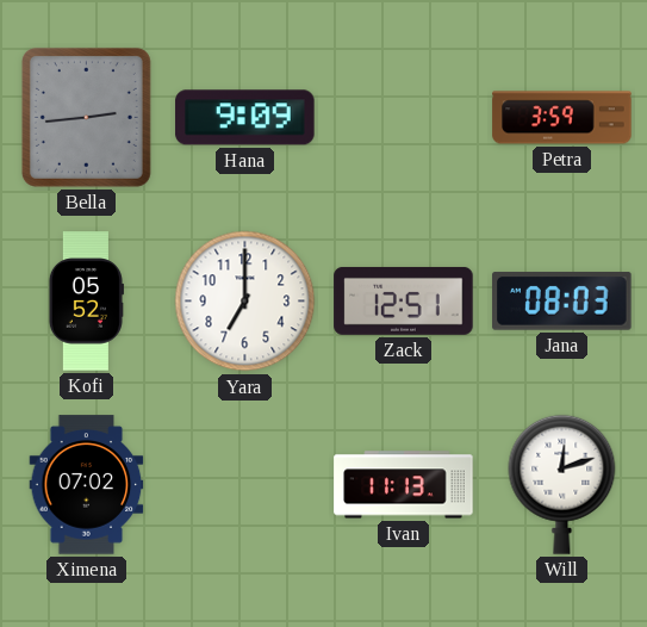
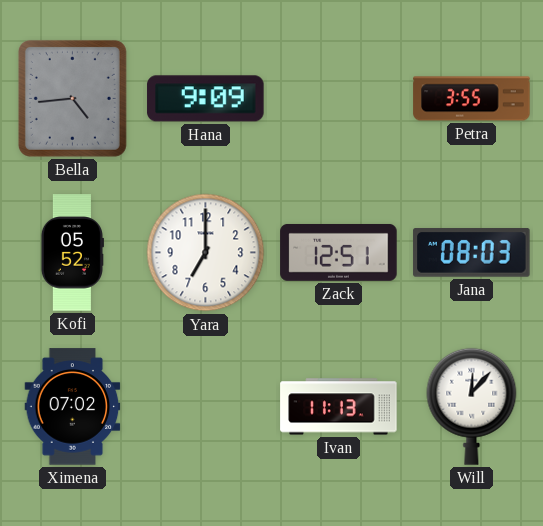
Bella: 2:44 -> 4:44 (72, 98)
Petra: 3:59 -> 3:55 (472, 99)
Will: 12:12 -> 12:07 (472, 406)
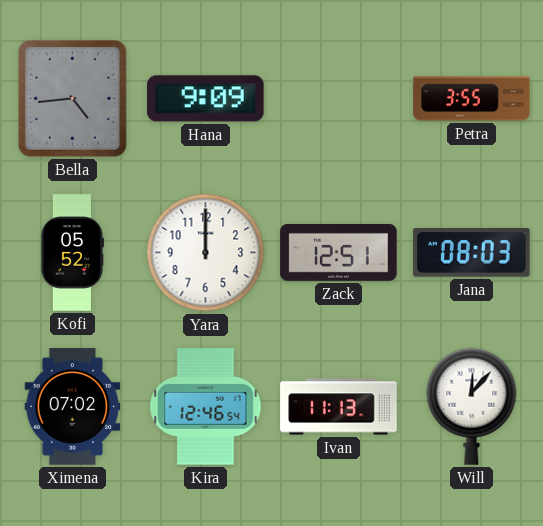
Yara: 7:00 -> 12:00 (206, 253)
Kira: none -> 12:46 (206, 407)
